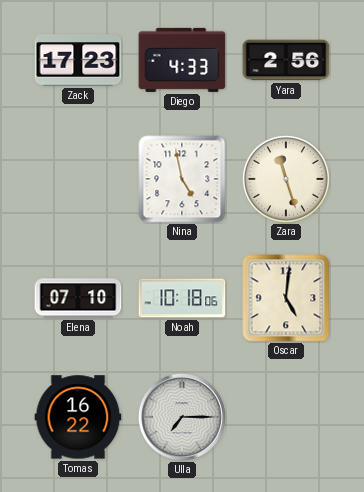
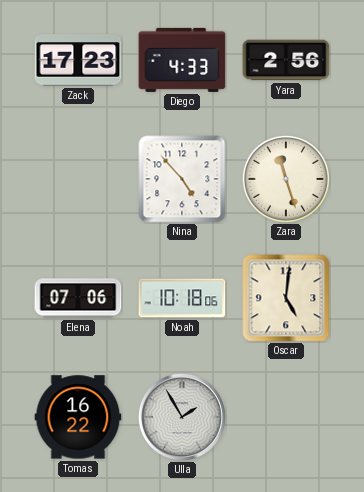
Nina: 4:58 -> 4:53 (182, 179)
Elena: 07:10 -> 07:06 (78, 298)
Ulla: 7:15 -> 1:55 (182, 417)
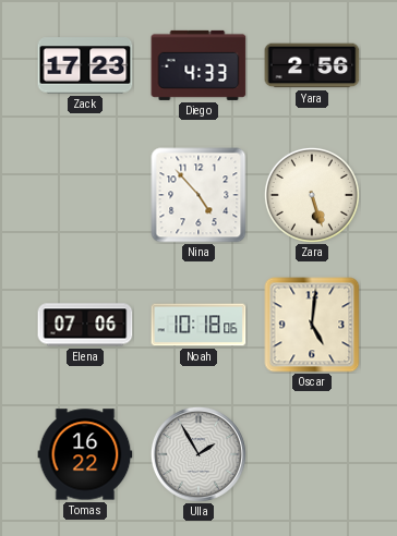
Zara: 11:27 -> 5:27 (312, 195)
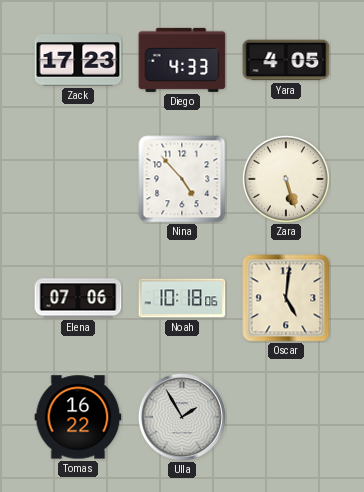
Yara: 2:56 -> 4:05 (286, 60)
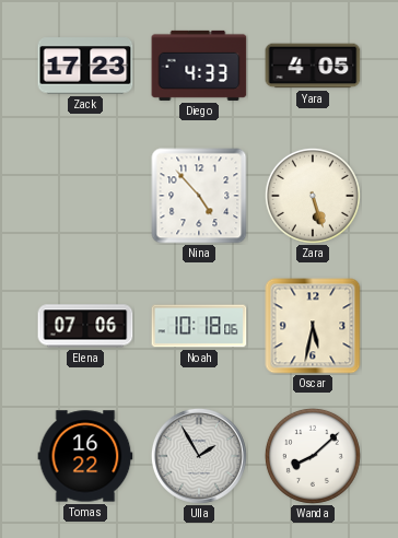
Oscar: 5:01 -> 5:32 (313, 326)
Wanda: none -> 8:08 (313, 456)
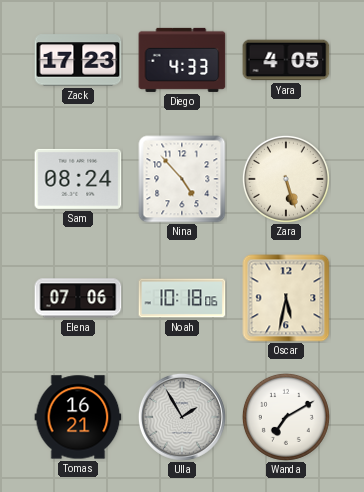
Sam: none -> 08:24 (78, 179)
Tomas: 16:22 -> 16:21 (78, 417)
Wanda: 8:08 -> 7:10 (286, 417)
